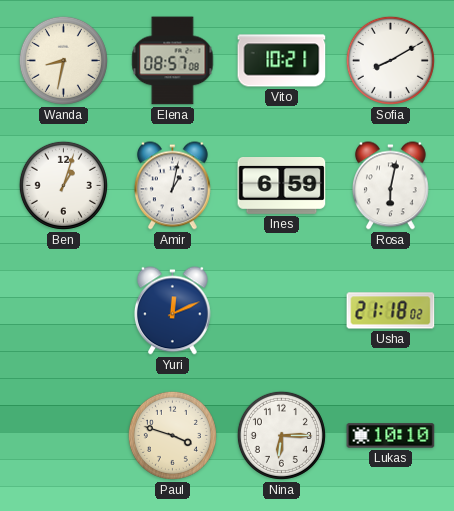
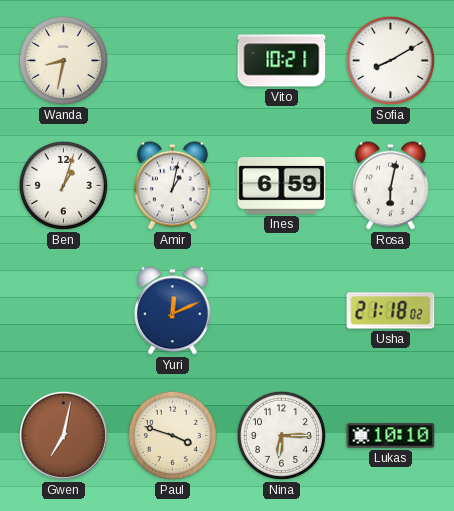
Elena: 08:57 -> none (173, 61)
Gwen: none -> 7:02 (63, 435)
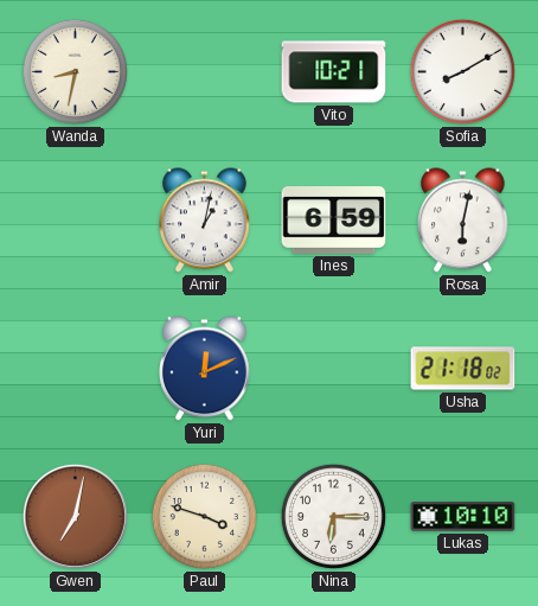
Ben: 1:03 -> none (63, 185)
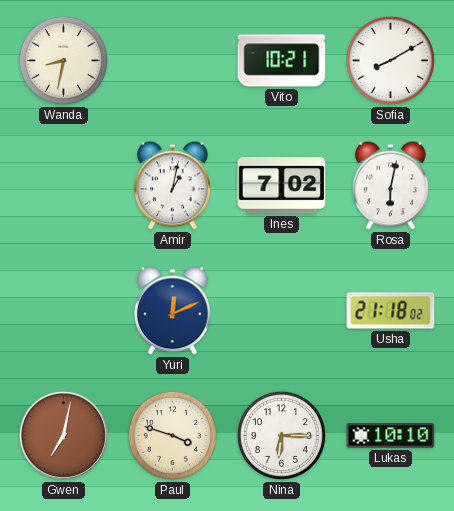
Ines: 6:59 -> 7:02 (282, 186)
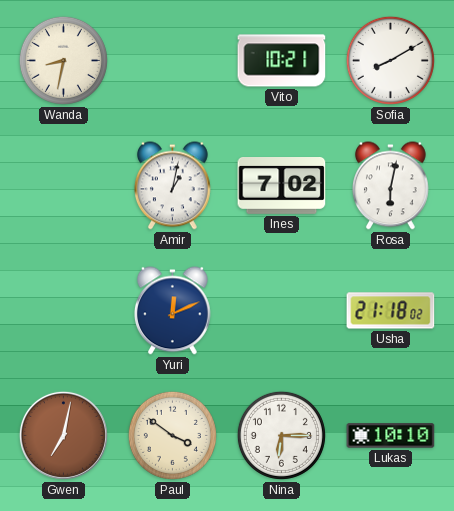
Paul: 3:48 -> 3:51 (172, 435)
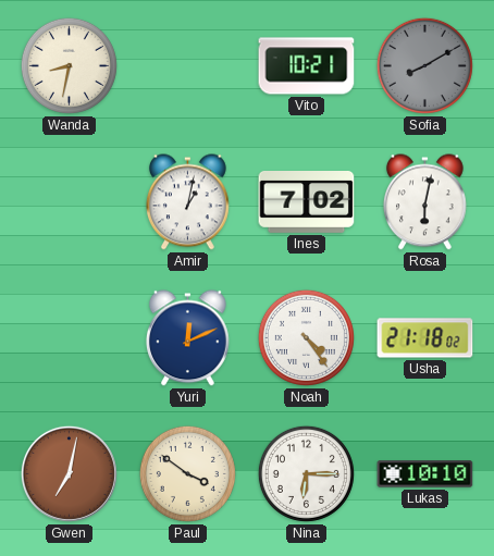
Sofia dial: white -> grey (424, 65)
Noah: none -> 4:24 (306, 337)
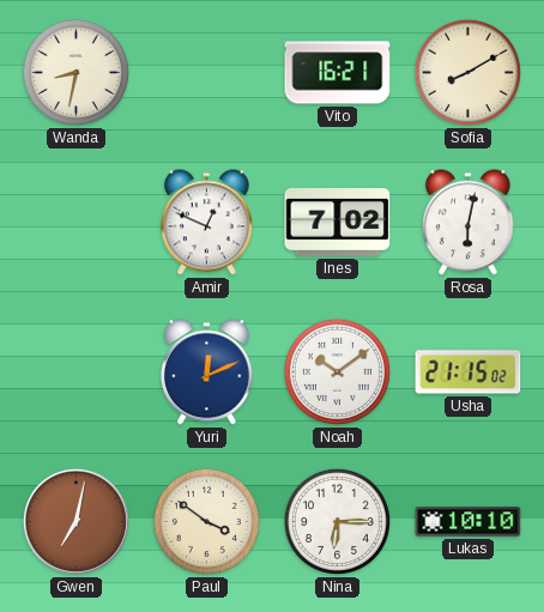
Vito: 10:21 -> 16:21 (338, 73)
Sofia dial: grey -> cream (467, 72)
Amir: 1:02 -> 12:49 (207, 223)
Noah: 4:24 -> 10:09 (337, 371)
Usha: 21:18 -> 21:15 (469, 372)
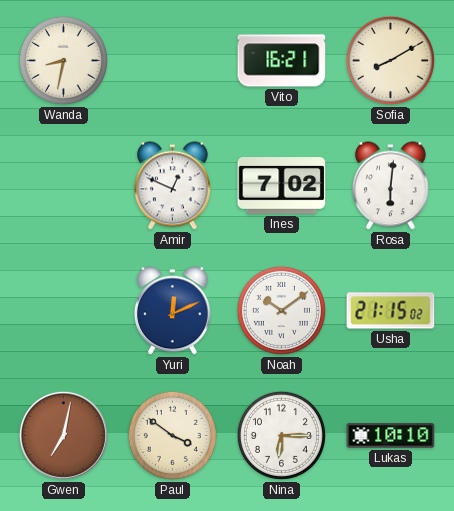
Rosa: 6:02 -> 6:01 (391, 186)
